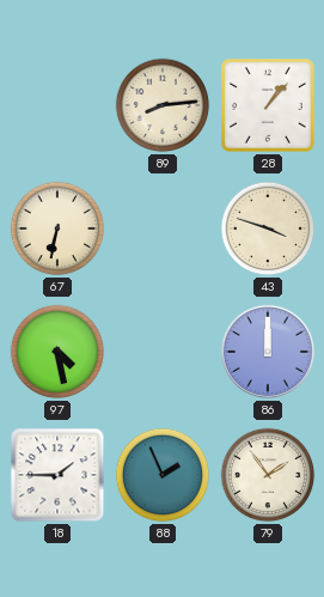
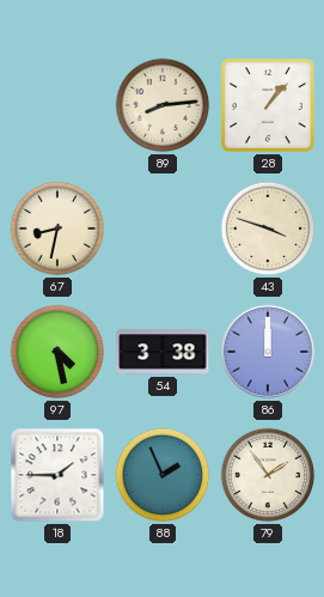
67: 6:32 -> 8:32 (57, 229)
54: none -> 3:38 (163, 352)
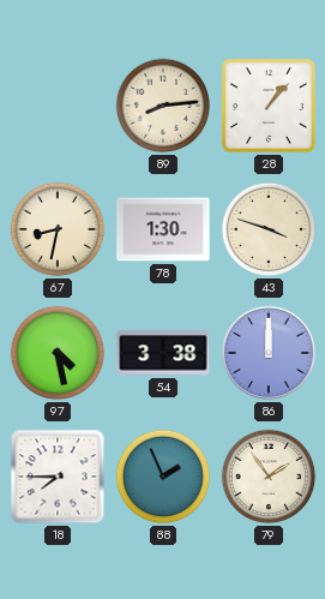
78: none -> 1:30 (163, 229)
18: 1:45 -> 7:45 (58, 477)
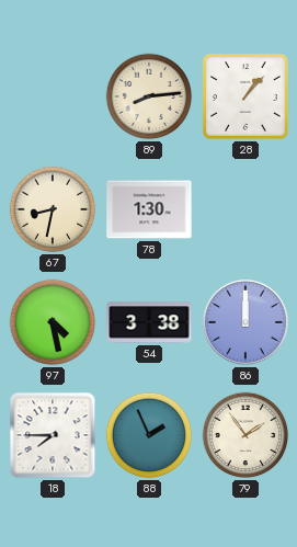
43: 3:48 -> none (269, 229)
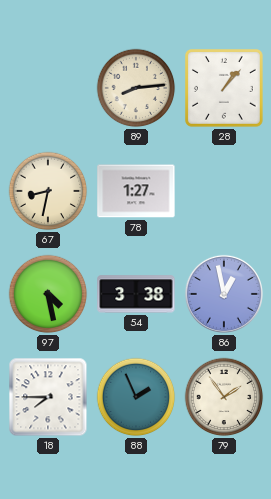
78: 1:30 -> 1:27 (136, 191)
86: 12:00 -> 12:58 (224, 294)
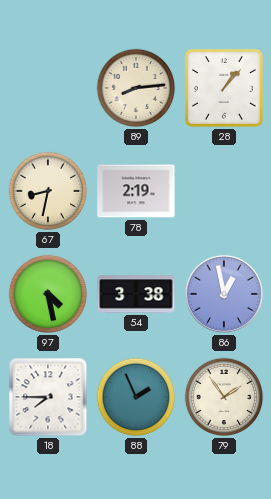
78: 1:27 -> 2:19 (136, 191)
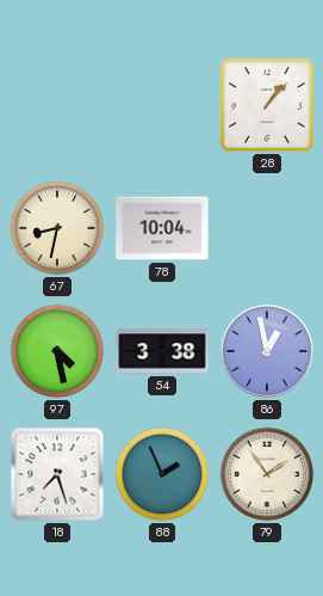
89: 8:14 -> none (136, 88)
78: 2:19 -> 10:04 (162, 228)
18: 7:45 -> 7:27 (57, 474)
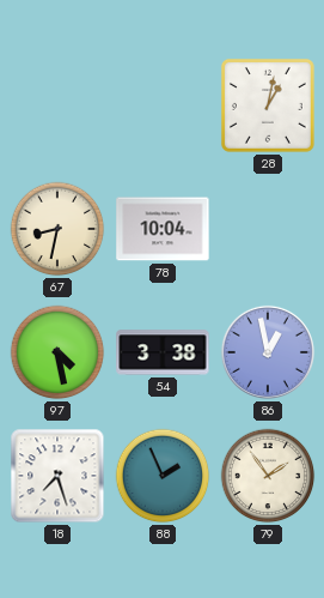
28: 1:07 -> 1:02 (268, 105)
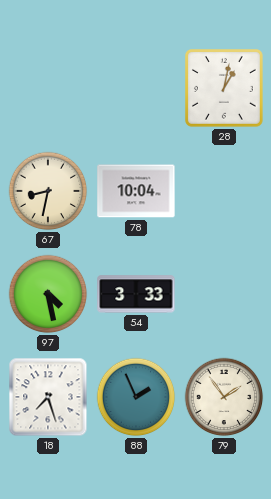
54: 3:38 -> 3:33 (136, 294)
86: 12:58 -> none (268, 352)
